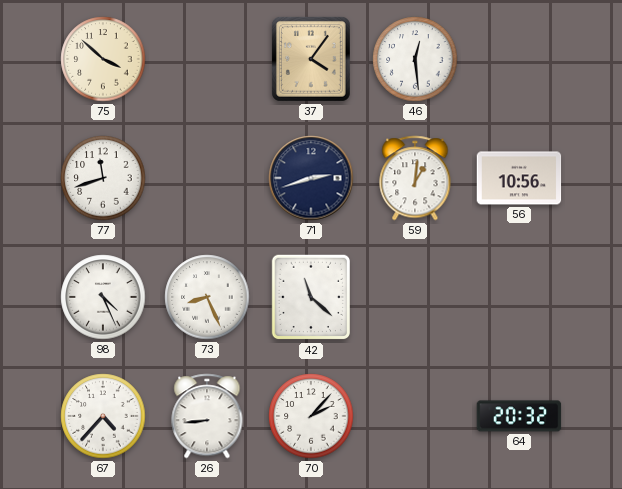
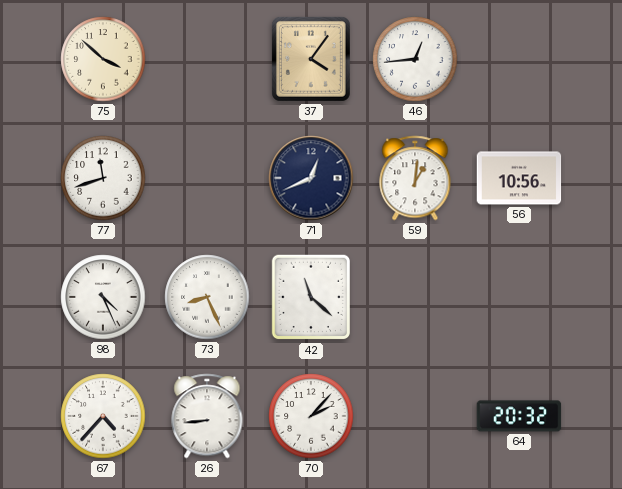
46: 12:29 -> 12:44 (415, 59)
71: 2:42 -> 12:41 (311, 178)
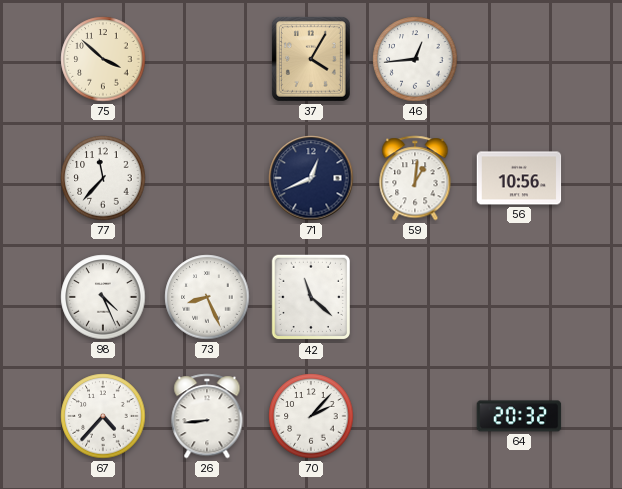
37: 4:06 -> 4:05 (311, 59)
77: 11:42 -> 11:37 (103, 178)
